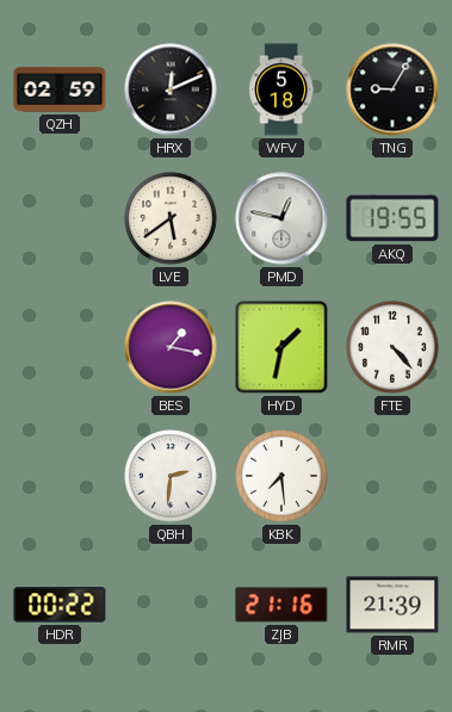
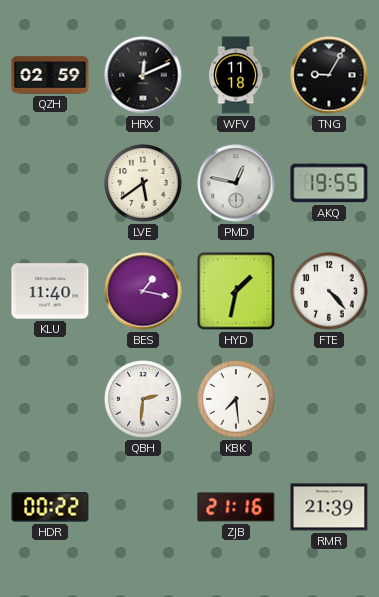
WFV: 5:18 -> 11:18 (236, 75)
KLU: none -> 11:40 (50, 291)
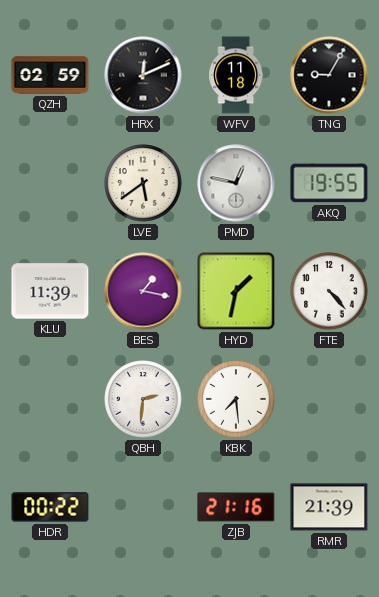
KLU: 11:40 -> 11:39 (50, 291)
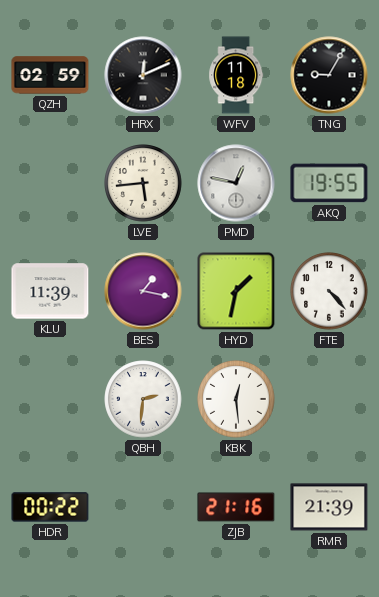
LVE: 5:39 -> 5:44 (143, 183)
KBK: 7:29 -> 12:29 (236, 399)
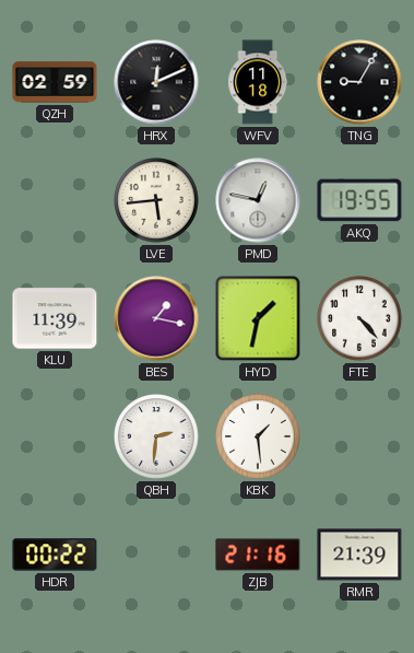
KBK: 12:29 -> 1:29 (258, 436)
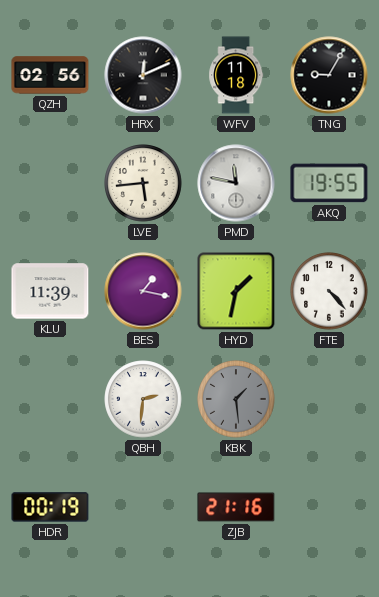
QZH: 02:59 -> 02:56 (50, 75)
PMD: 12:47 -> 11:47 (236, 183)
KBK dial: white -> grey (236, 399)
HDR: 00:22 -> 00:19 (50, 507)
RMR: 21:39 -> none (359, 555)
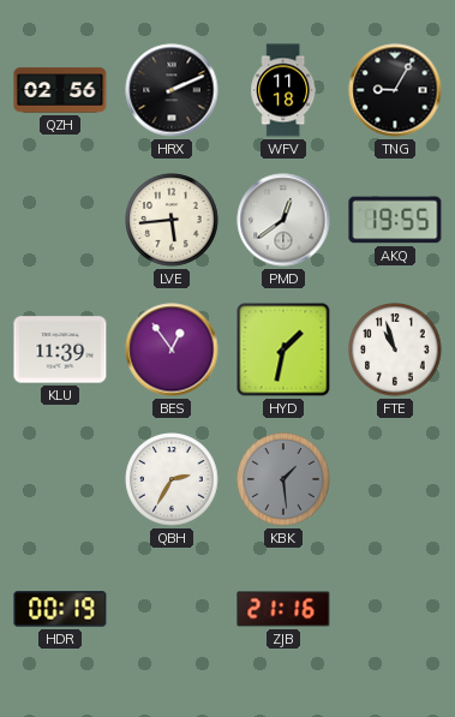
HRX: 12:11 -> 2:11 (172, 90)
PMD: 11:47 -> 12:39 (283, 220)
BES: 1:17 -> 12:54 (172, 349)
FTE: 4:23 -> 10:57 (395, 349)
QBH: 2:31 -> 2:35 (172, 479)
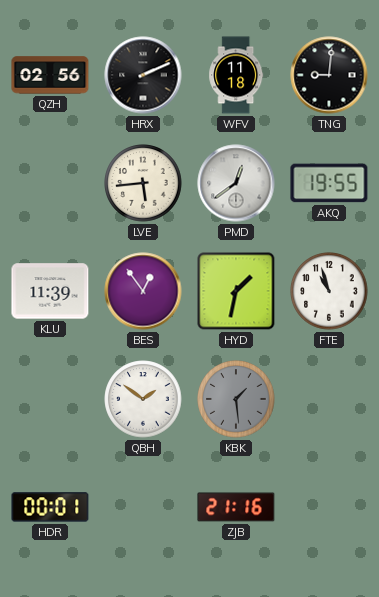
TNG: 9:05 -> 9:01 (329, 75)
QBH: 2:35 -> 1:51 (143, 399)
HDR: 00:19 -> 00:01 (50, 507)
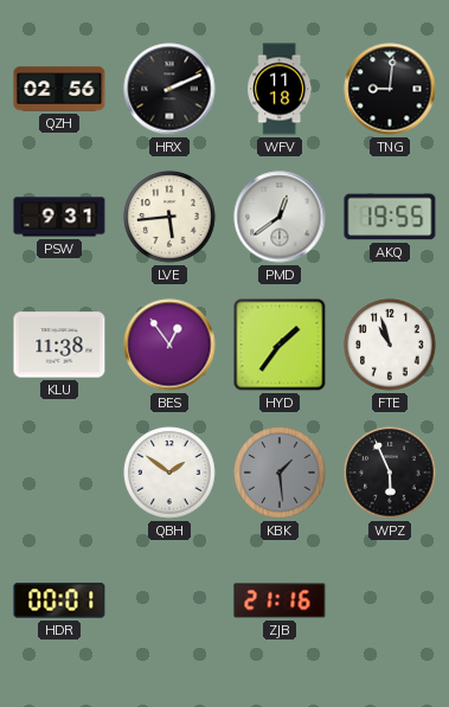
PSW: none -> 9:31 (59, 217)
KLU: 11:39 -> 11:38 (59, 345)
HYD: 1:32 -> 1:36 (280, 345)
WPZ: none -> 5:56 (390, 473)
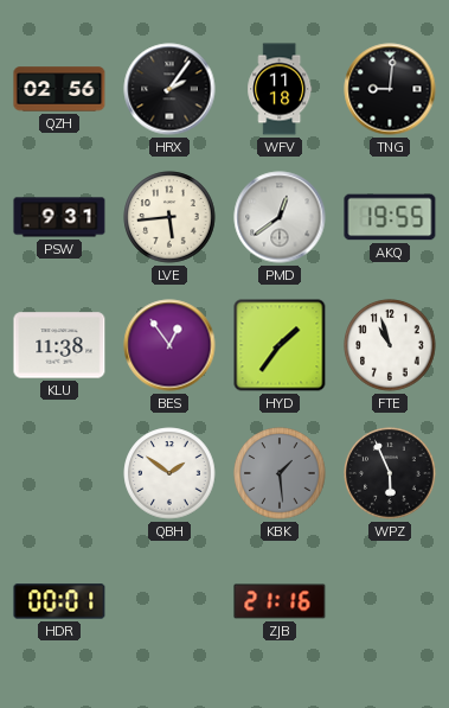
HRX: 2:11 -> 2:06 (169, 89)
